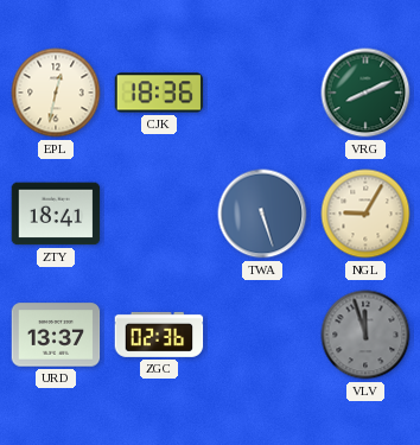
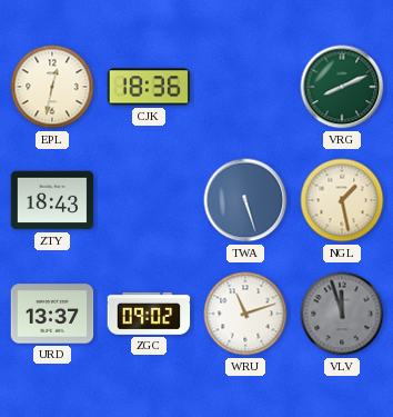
ZTY: 18:41 -> 18:43 (52, 200)
NGL: 9:05 -> 1:28 (342, 200)
ZGC: 02:36 -> 09:02 (149, 314)
WRU: none -> 11:12 (245, 314)
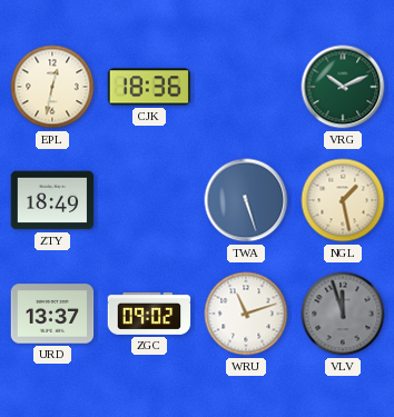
VRG: 8:11 -> 10:11 (343, 87)
ZTY: 18:43 -> 18:49 (52, 200)
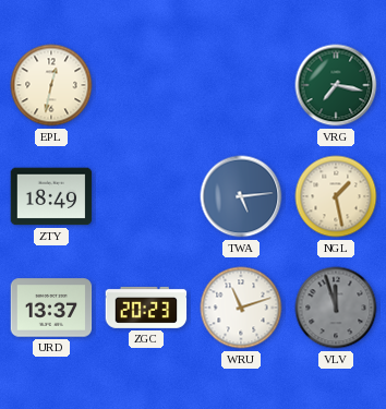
CJK: 18:36 -> none (149, 87)
VRG: 10:11 -> 7:17 (336, 85)
TWA: 5:27 -> 5:14 (241, 196)
ZGC: 09:02 -> 20:23 (146, 308)
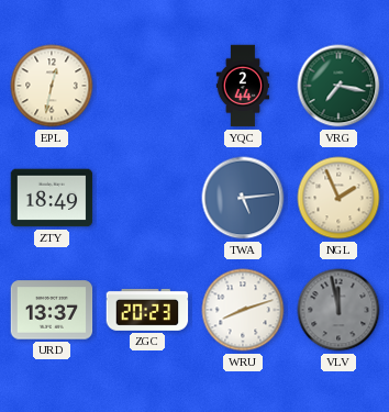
YQC: none -> 2:44 (243, 86)
NGL: 1:28 -> 1:56 (338, 198)
WRU: 11:12 -> 8:12 (243, 310)
VLV: 11:57 -> 11:58 (338, 310)
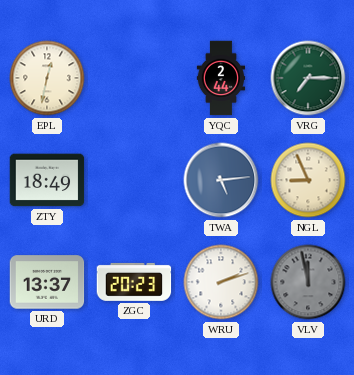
VRG: 7:17 -> 7:15 (308, 78)
NGL: 1:56 -> 8:56 (308, 180)
WRU: 8:12 -> 2:12 (221, 282)
